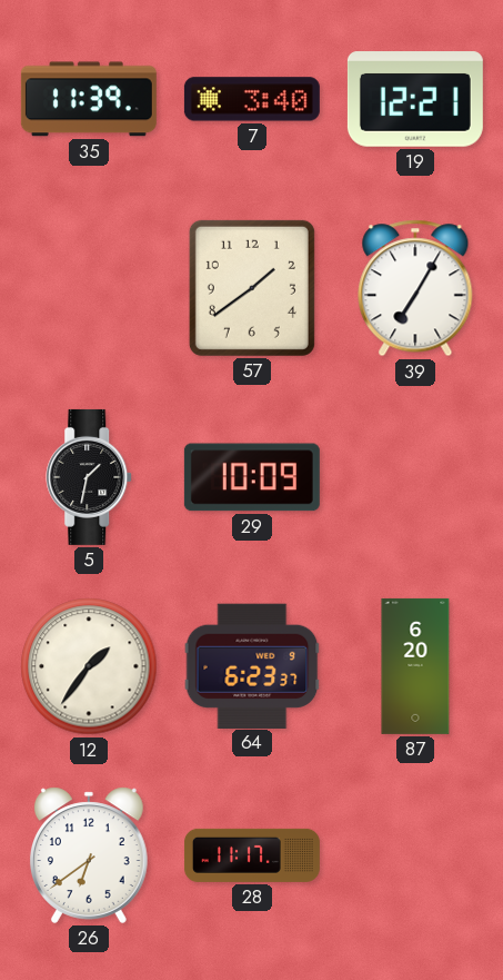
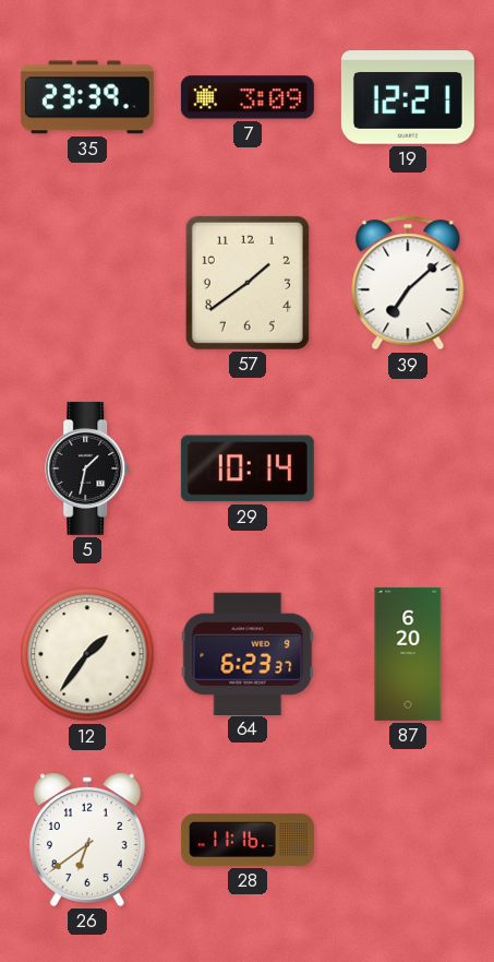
35: 11:39 -> 23:39 (87, 97)
7: 3:40 -> 3:09 (248, 97)
39: 7:05 -> 7:08 (408, 283)
29: 10:09 -> 10:14 (248, 468)
28: 11:17 -> 11:16 (248, 840)
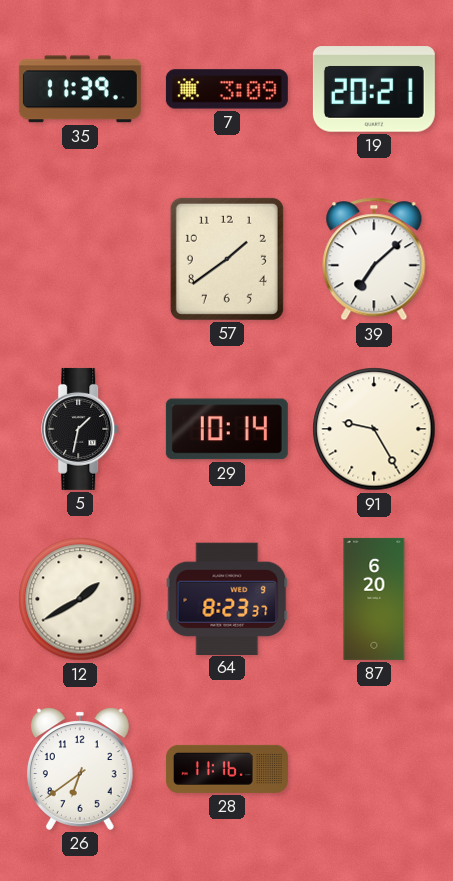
35: 23:39 -> 11:39 (80, 89)
19: 12:21 -> 20:21 (374, 89)
91: none -> 9:25 (374, 429)
12: 1:36 -> 1:40 (80, 599)
64: 6:23 -> 8:23 (227, 598)
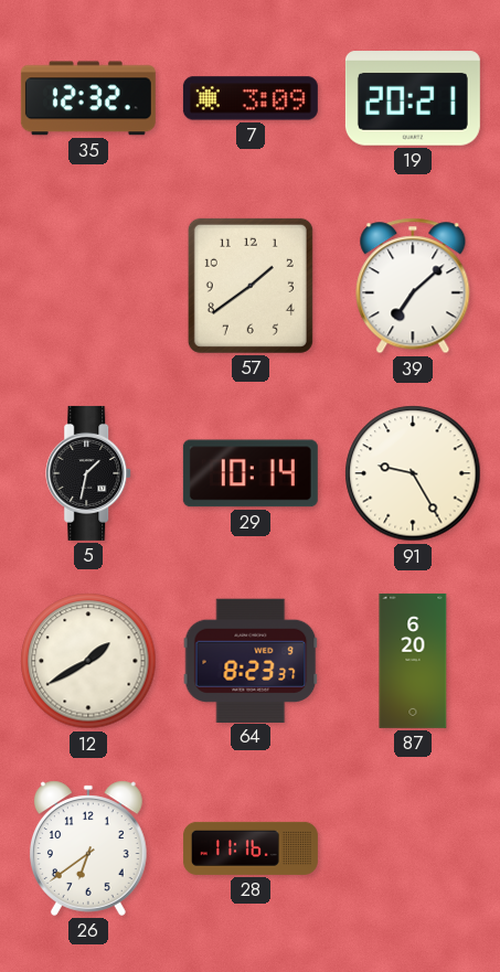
35: 11:39 -> 12:32 (88, 98)
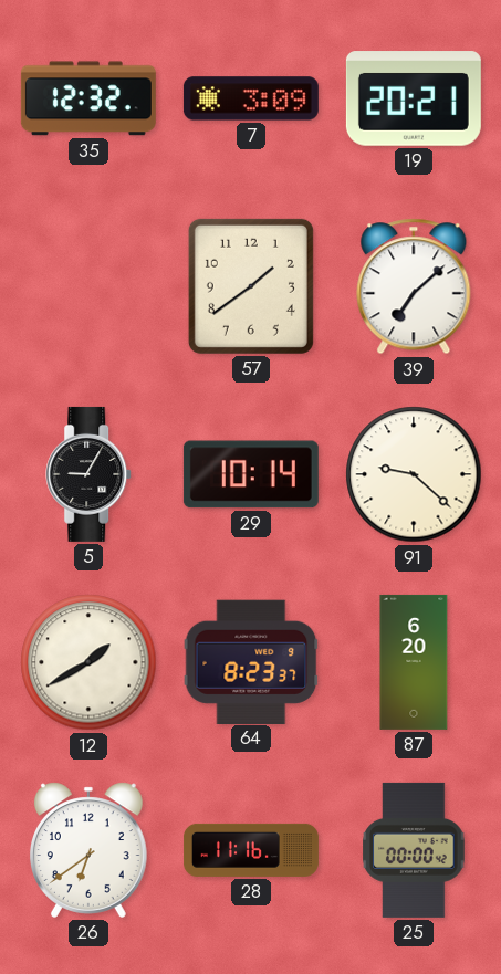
5: 1:32 -> 9:05 (90, 474)
91: 9:25 -> 9:22 (414, 474)
25: none -> 00:00 (414, 850)
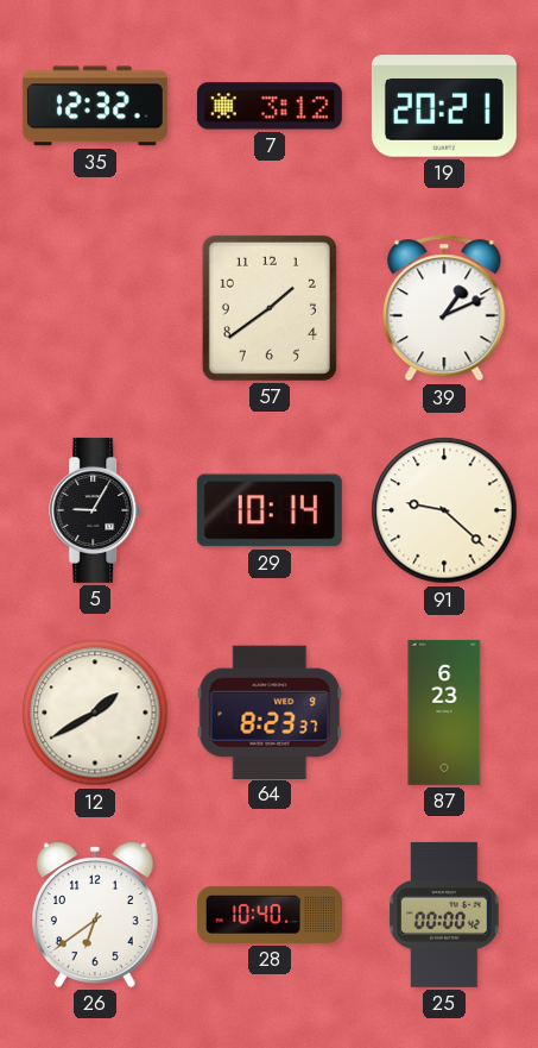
7: 3:09 -> 3:12 (270, 106)
39: 7:08 -> 1:11 (444, 308)
87: 6:20 -> 6:23 (444, 713)
28: 11:16 -> 10:40 (270, 915)
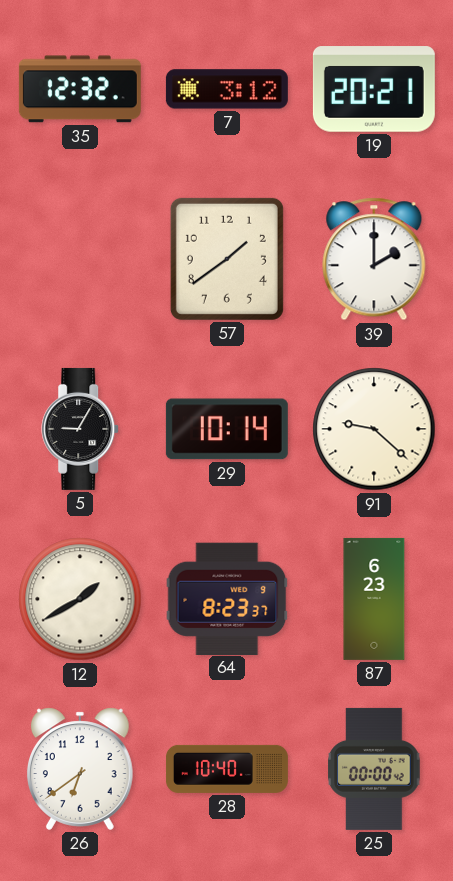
39: 1:11 -> 2:00 (374, 259)
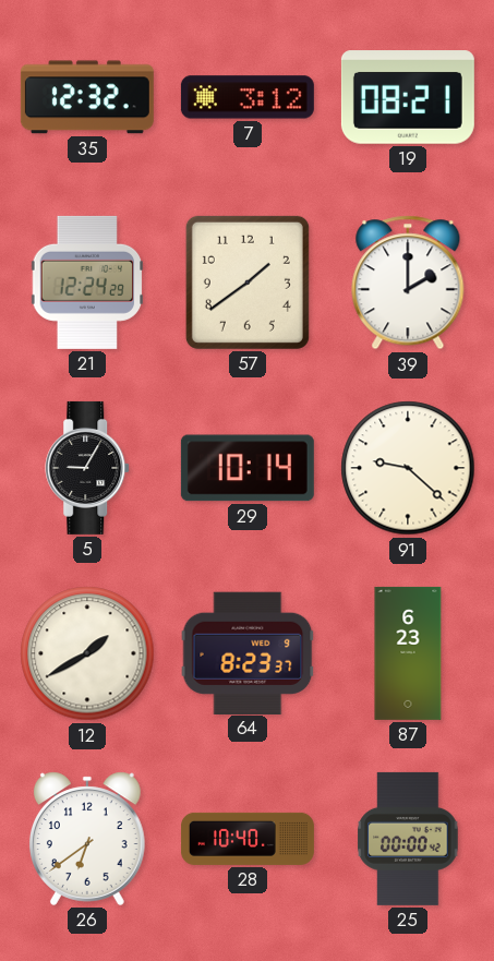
19: 20:21 -> 08:21 (408, 97)
21: none -> 12:24 (87, 283)
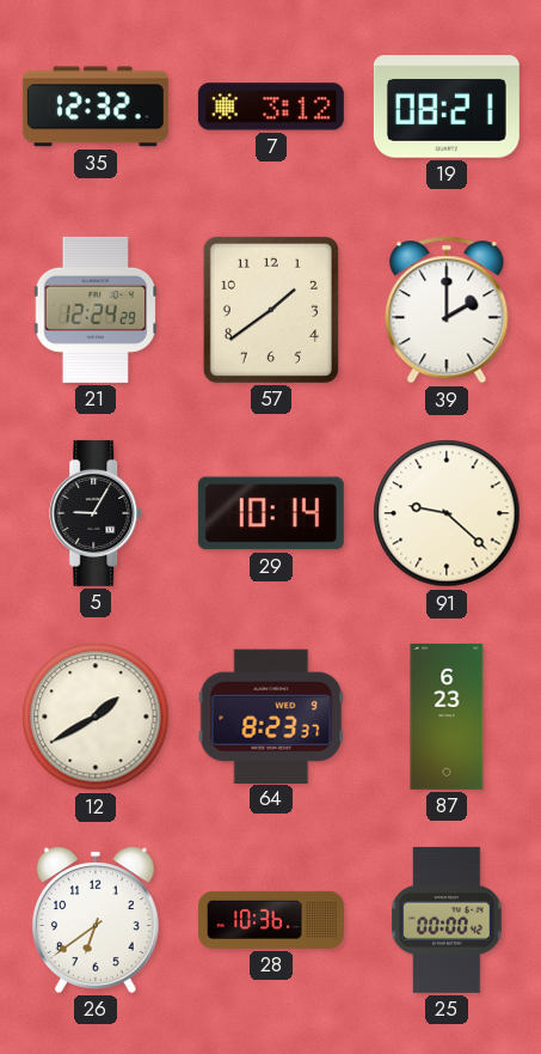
28: 10:40 -> 10:36 (271, 920)
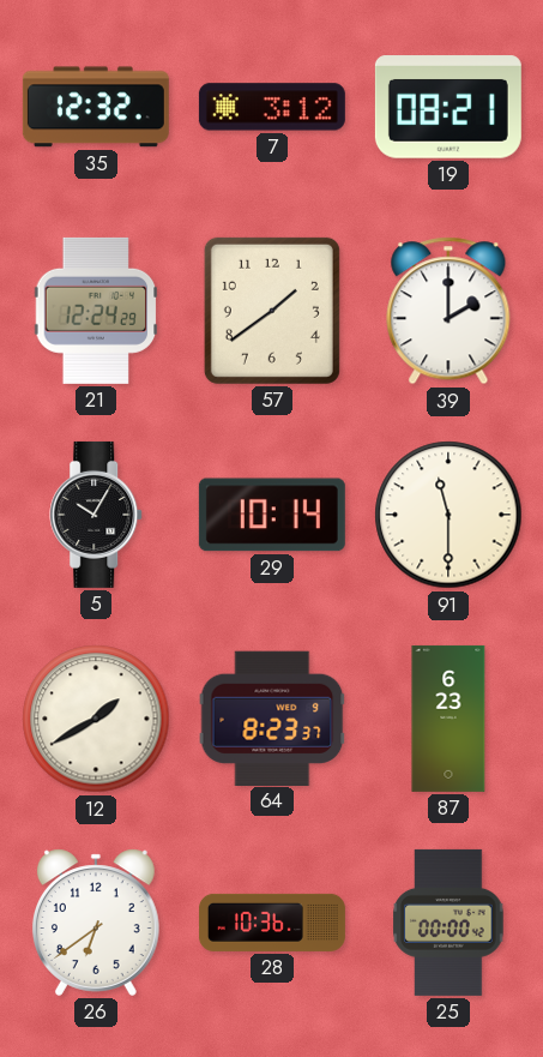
5: 9:05 -> 10:05 (97, 515)
91: 9:22 -> 11:30 (448, 515)
